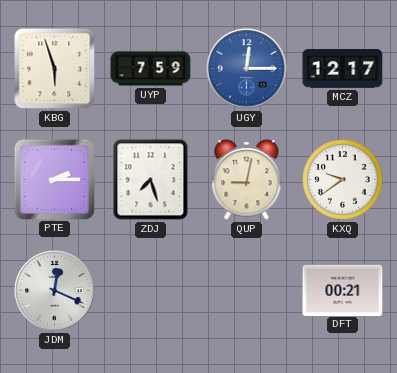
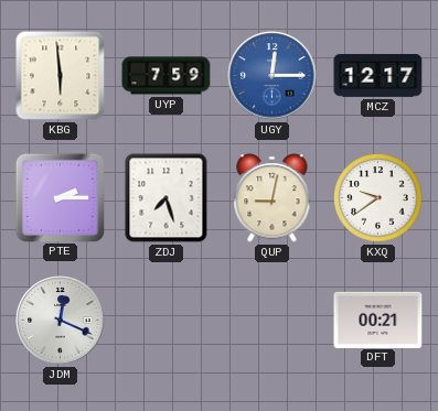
KBG: 5:57 -> 5:59 (61, 76)
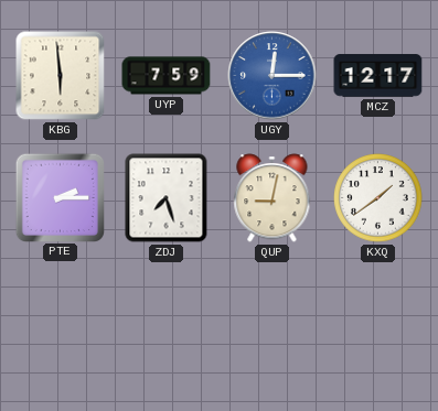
KXQ: 9:39 -> 1:39 (378, 198)
JDM: 12:19 -> none (61, 321)
DFT: 00:21 -> none (378, 320)
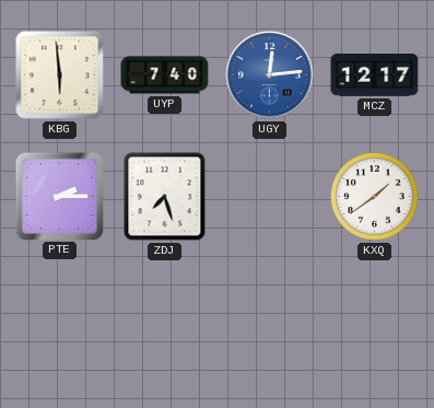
UYP: 7:59 -> 7:40 (165, 75)
UGY: 12:15 -> 12:14 (270, 75)
QUP: 9:02 -> none (273, 198)
